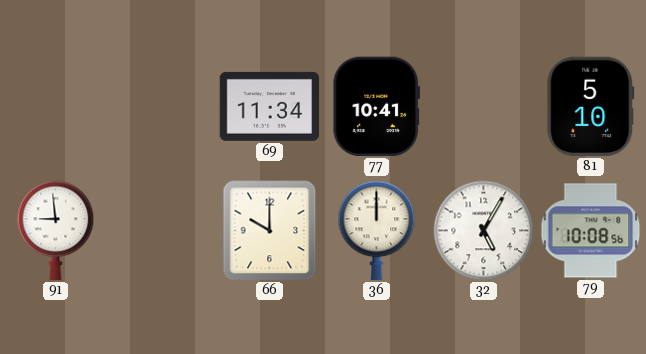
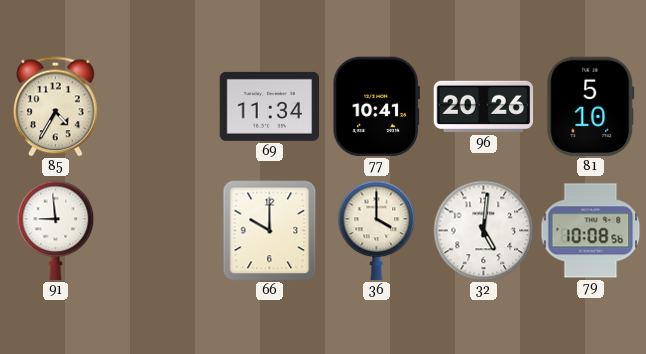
85: none -> 4:35 (56, 107)
96: none -> 20:26 (484, 107)
36: 12:00 -> 4:00 (377, 231)
32: 5:05 -> 5:01 (484, 231)
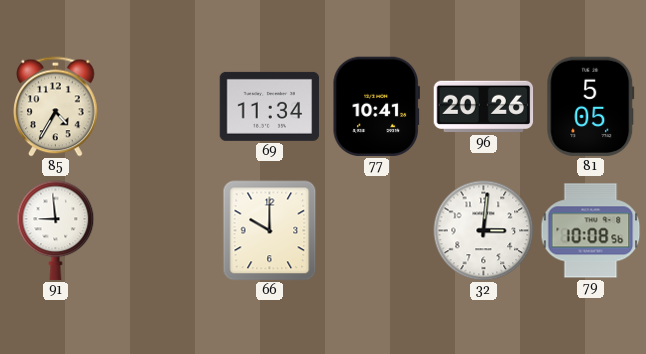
81: 5:10 -> 5:05 (591, 107)
36: 4:00 -> none (377, 231)
32: 5:01 -> 3:01 (484, 231)
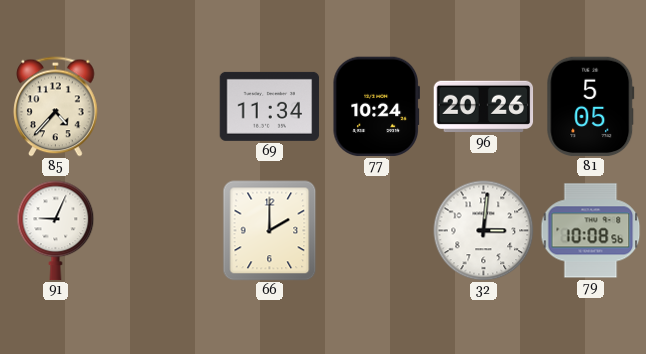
85: 4:35 -> 4:37 (56, 107)
77: 10:41 -> 10:24 (376, 107)
91: 8:59 -> 9:04 (56, 231)
66: 10:00 -> 2:00 (270, 231)
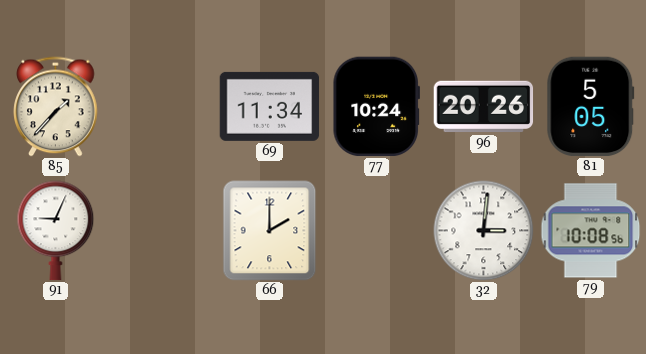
85: 4:37 -> 1:37 (56, 107)
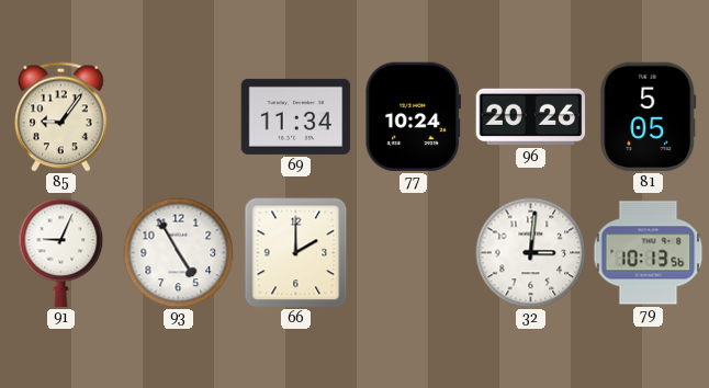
85: 1:37 -> 9:06 (61, 117)
93: none -> 4:55 (179, 253)
79: 10:08 -> 10:13 (649, 253)
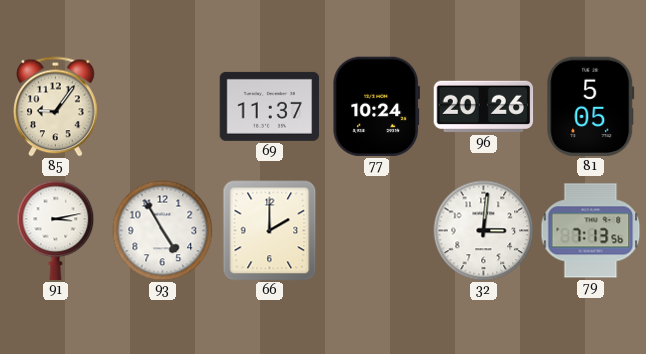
69: 11:34 -> 11:37 (270, 106)
91: 9:04 -> 3:13 (56, 231)
79: 10:13 -> 7:13 (591, 231)
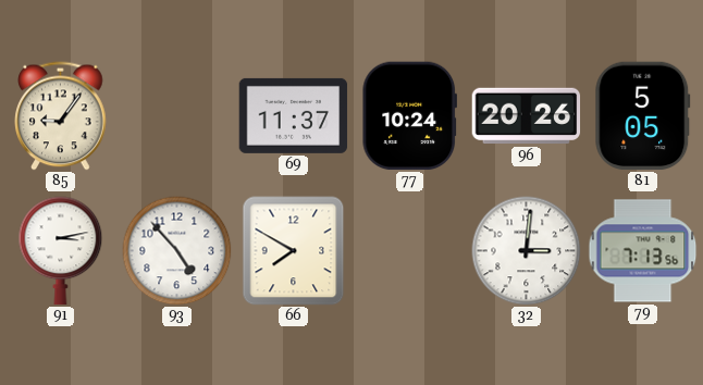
93: 4:55 -> 4:53 (177, 251)
66: 2:00 -> 7:50 (294, 251)
